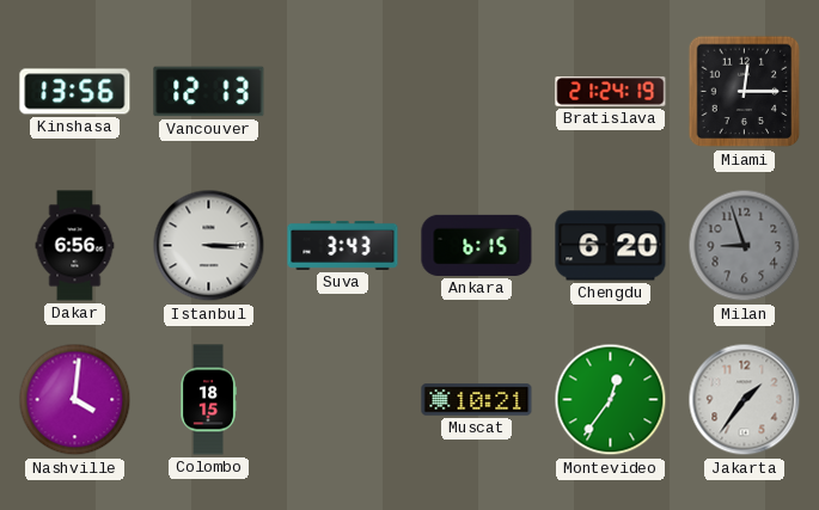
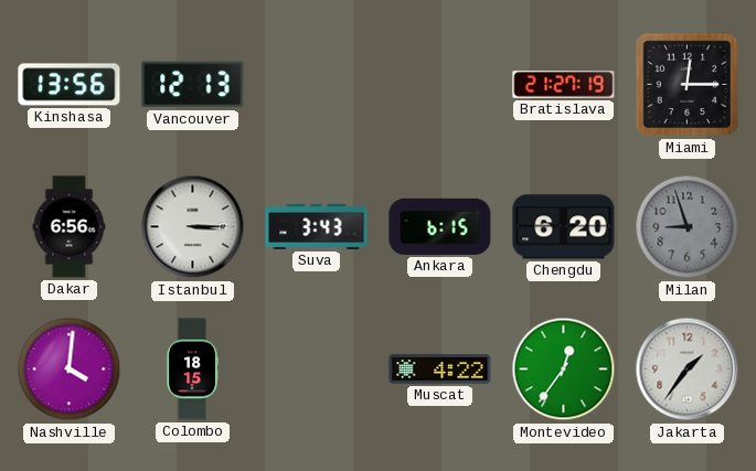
Bratislava: 21:24 -> 21:27 (564, 85)
Muscat: 10:21 -> 4:22 (440, 370)
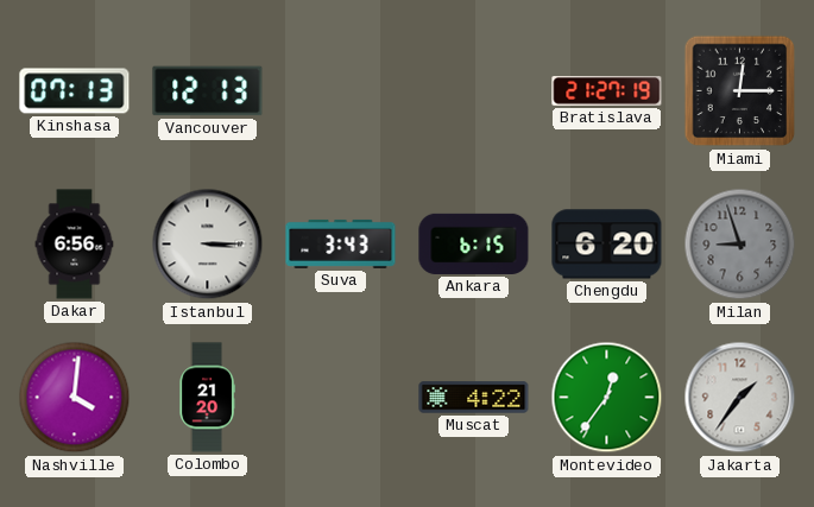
Kinshasa: 13:56 -> 07:13 (75, 91)
Colombo: 18:15 -> 21:20 (207, 398)
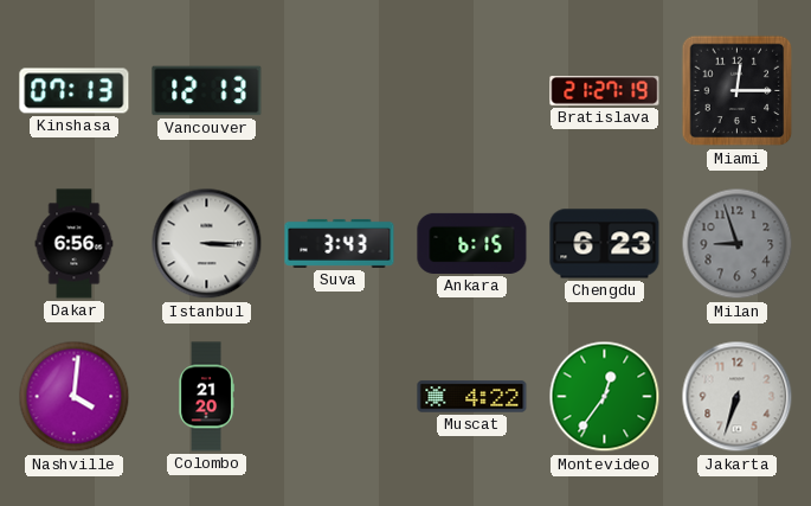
Chengdu: 6:20 -> 6:23 (605, 244)
Jakarta: 1:36 -> 6:33 (738, 397)
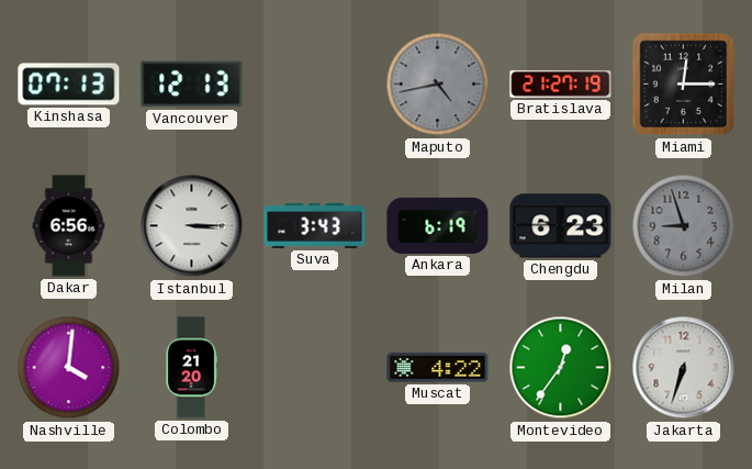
Maputo: none -> 4:43 (438, 85)
Ankara: 6:15 -> 6:19 (438, 225)
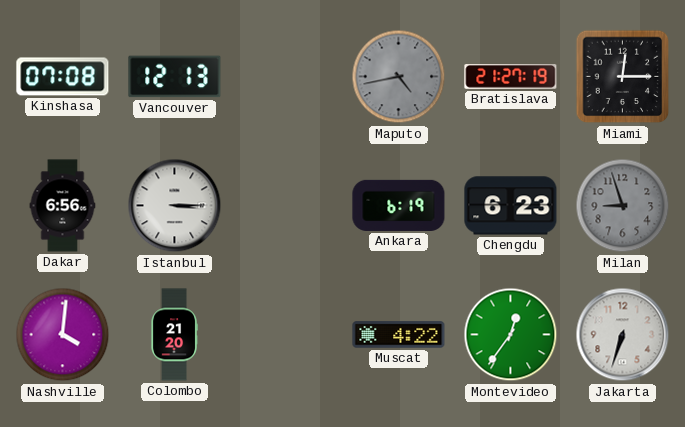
Kinshasa: 07:13 -> 07:08 (63, 77)
Suva: 3:43 -> none (315, 225)
